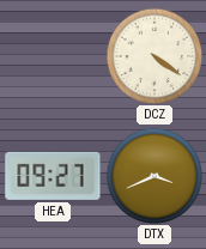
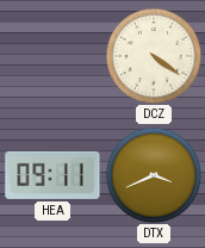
HEA: 09:27 -> 09:11 (52, 175)
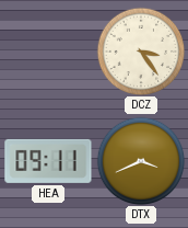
DCZ: 4:21 -> 3:24 (141, 52)
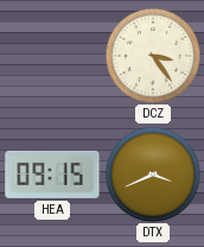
HEA: 09:11 -> 09:15 (52, 175)
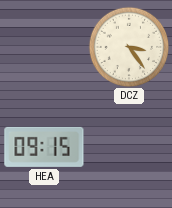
DTX: 3:41 -> none (153, 175)
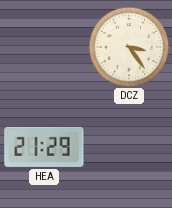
HEA: 09:15 -> 21:29 (44, 147)
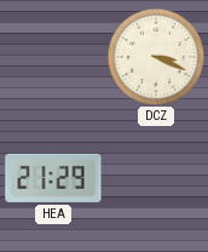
DCZ: 3:24 -> 3:19 (156, 57)
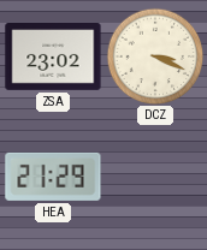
ZSA: none -> 23:02 (53, 58)
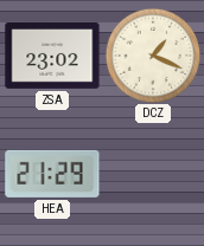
DCZ: 3:19 -> 1:19 (153, 56)
